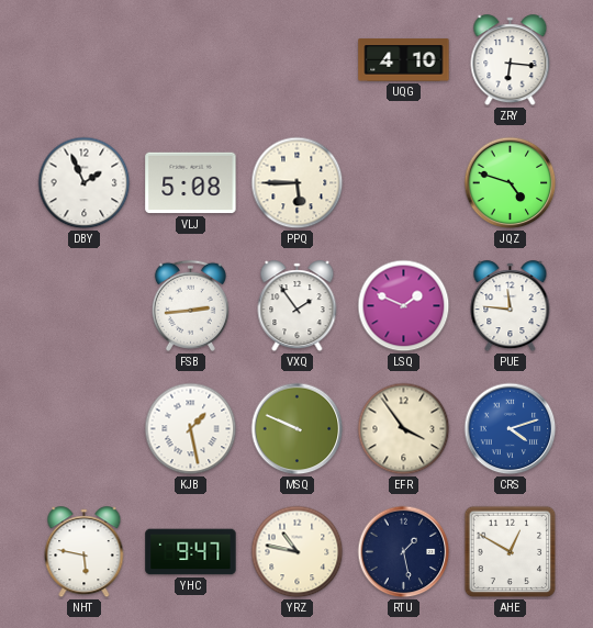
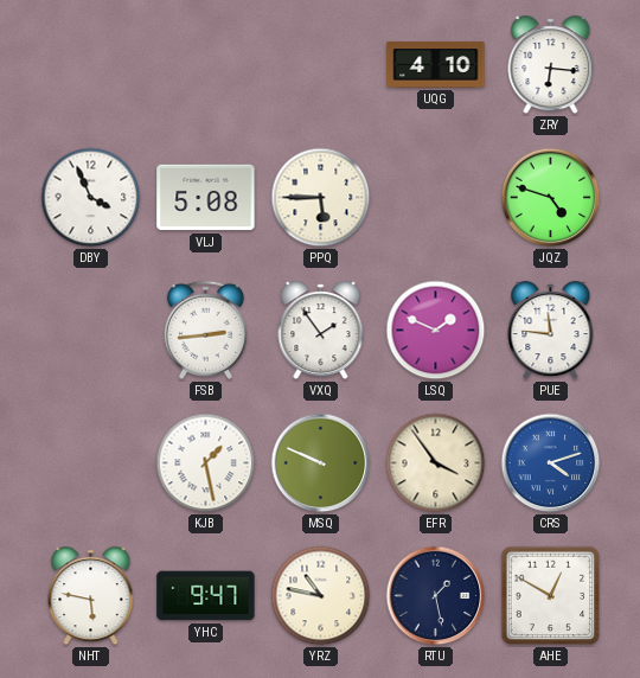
DBY: 1:56 -> 3:56 (91, 198)
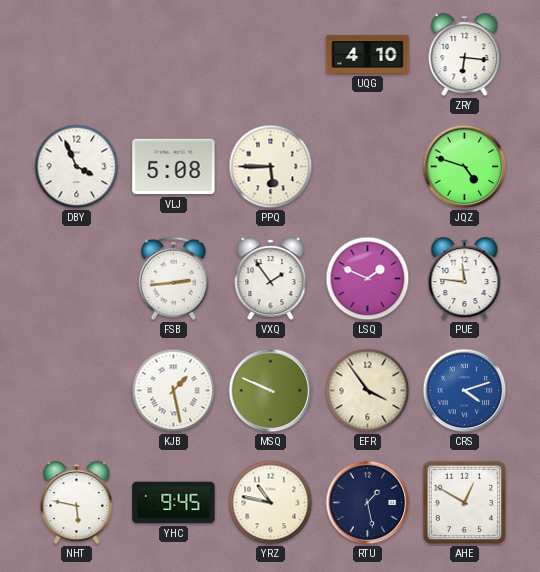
YHC: 9:47 -> 9:45 (174, 503)
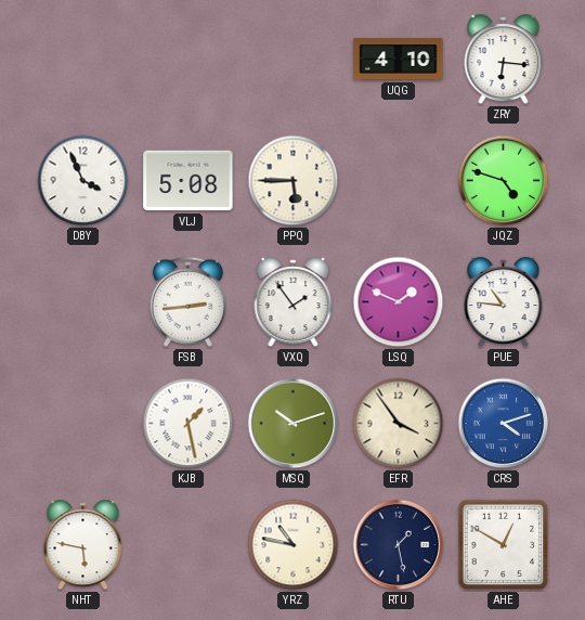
PUE: 11:46 -> 10:46 (504, 302)
MSQ: 9:49 -> 10:12 (294, 424)
YHC: 9:45 -> none (174, 503)
